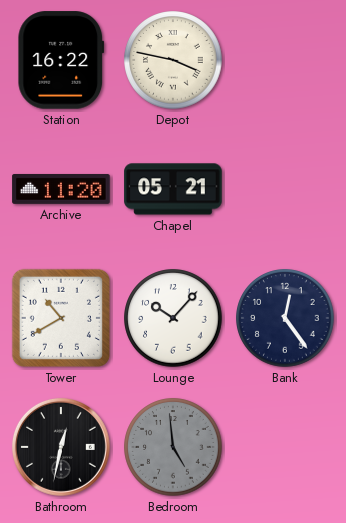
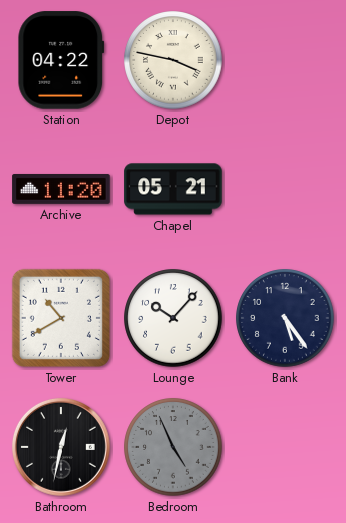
Station: 16:22 -> 04:22 (61, 60)
Bank: 12:24 -> 5:24 (285, 318)
Bedroom: 4:59 -> 4:56 (173, 447)
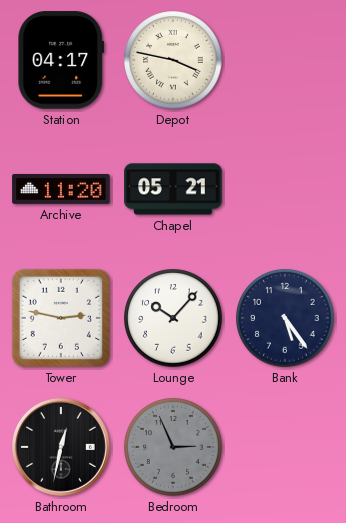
Station: 04:22 -> 04:17 (61, 60)
Tower: 10:40 -> 2:47 (61, 318)
Bedroom: 4:56 -> 2:56 (173, 447)
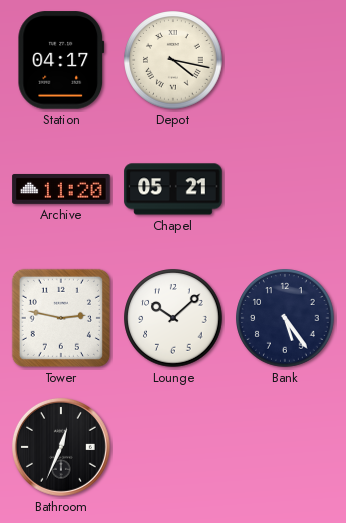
Depot: 3:47 -> 4:17 (173, 60)
Lounge: 10:07 -> 10:08 (173, 318)
Bathroom: 12:32 -> 12:34 (61, 447)
Bedroom: 2:56 -> none (173, 447)
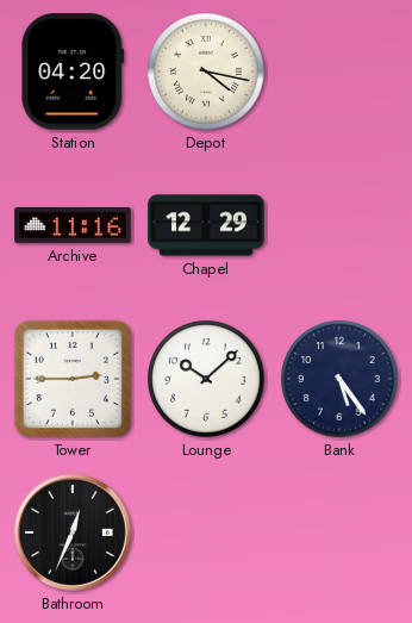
Station: 04:17 -> 04:20 (73, 71)
Archive: 11:20 -> 11:16 (73, 225)
Chapel: 05:21 -> 12:29 (206, 225)
Tower: 2:47 -> 2:45 (73, 379)
